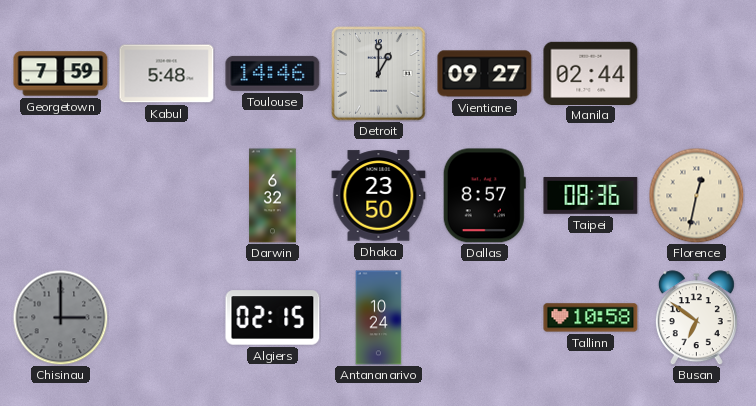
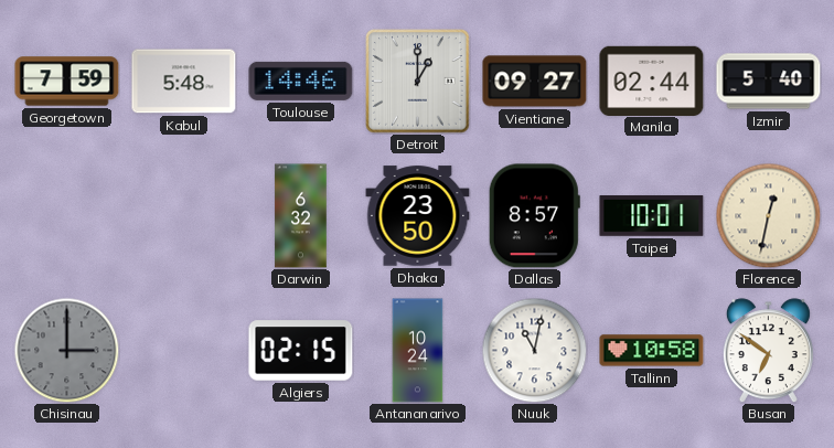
Izmir: none -> 5:40 (769, 82)
Taipei: 08:36 -> 10:01 (652, 216)
Nuuk: none -> 11:02 (534, 350)
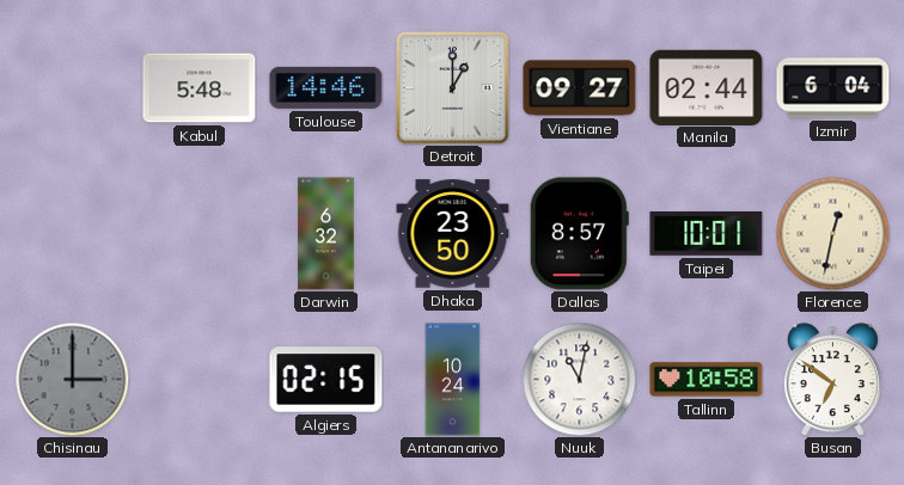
Georgetown: 7:59 -> none (67, 82)
Izmir: 5:40 -> 6:04 (833, 88)
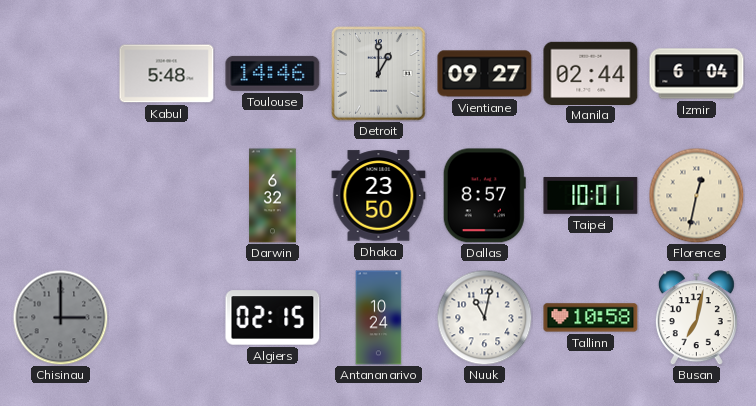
Busan: 6:51 -> 7:02 (696, 318)
